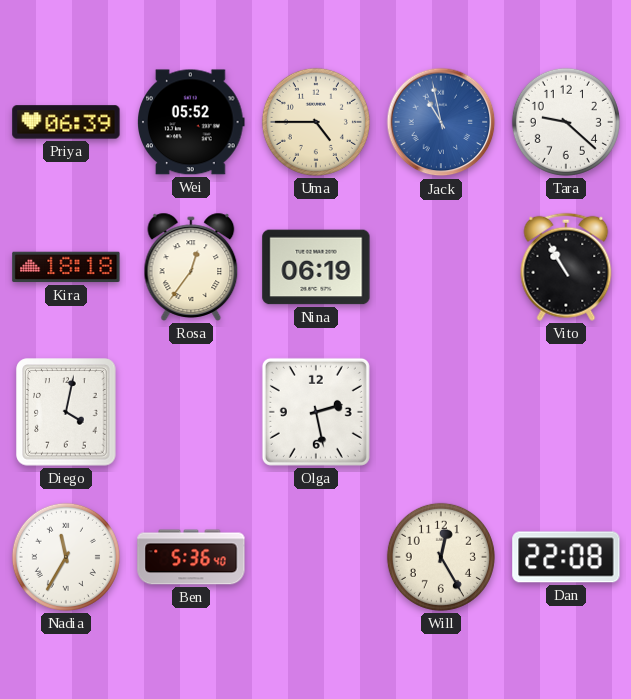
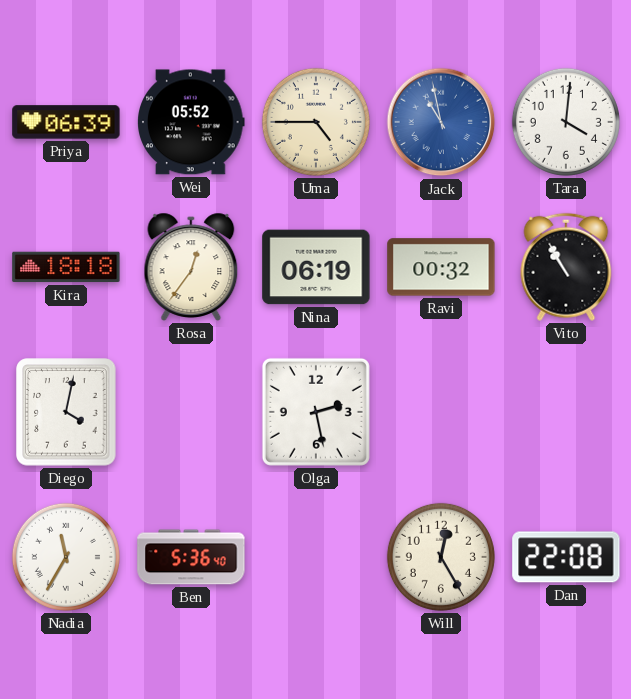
Tara: 9:22 -> 4:01 (566, 122)
Ravi: none -> 00:32 (441, 267)
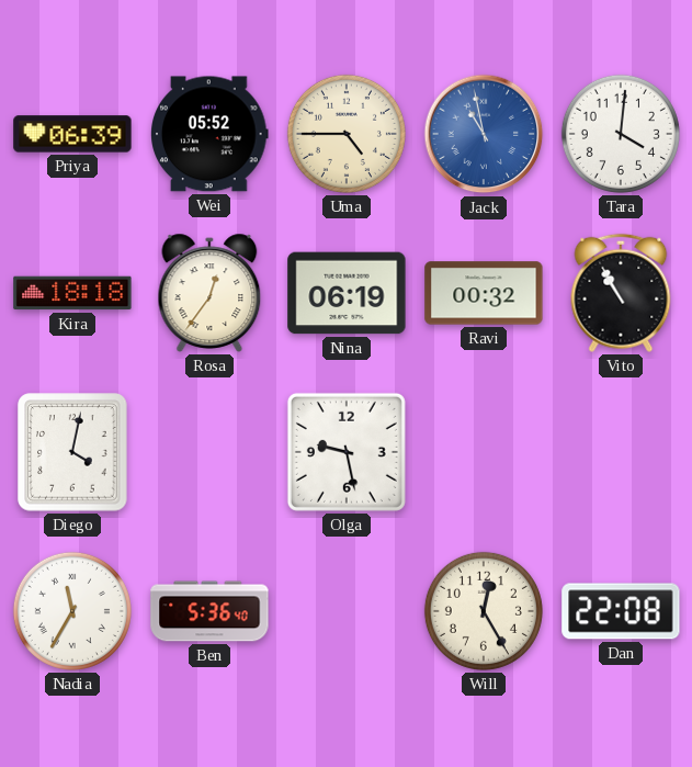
Olga: 2:28 -> 9:28 (347, 452)
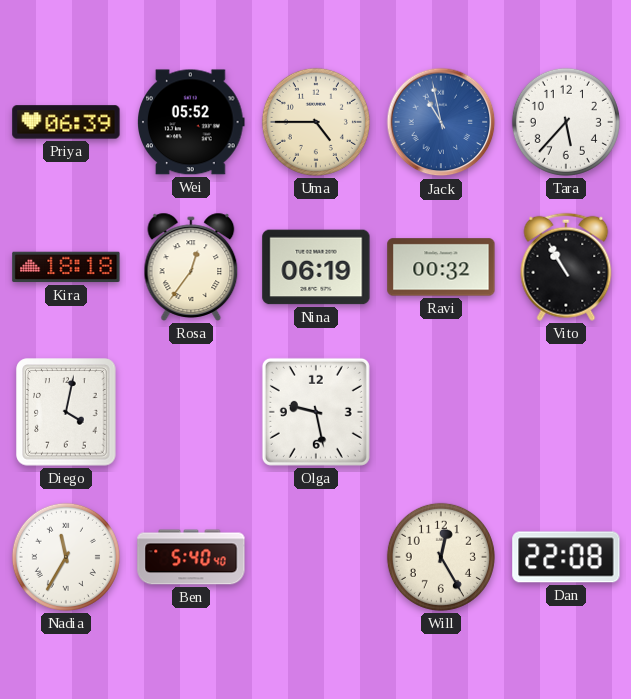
Tara: 4:01 -> 5:37 (566, 122)
Ben: 5:36 -> 5:40 (191, 557)
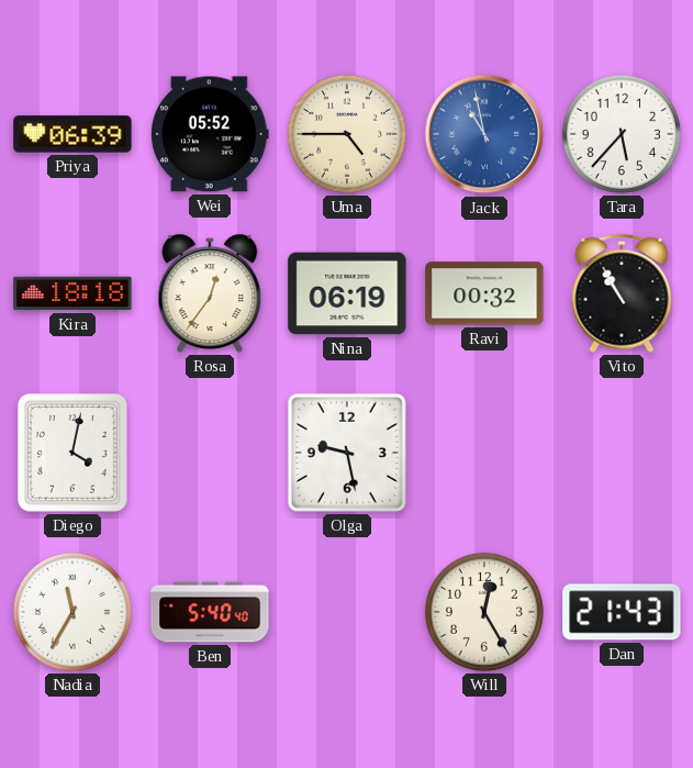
Dan: 22:08 -> 21:43 (622, 612)
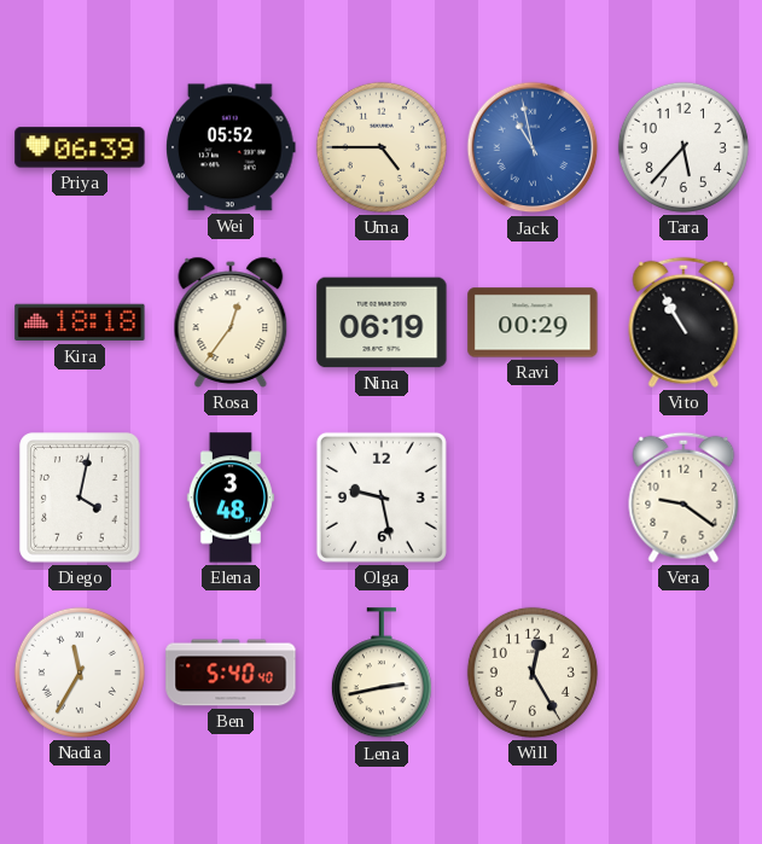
Ravi: 00:32 -> 00:29 (533, 322)
Elena: none -> 3:48 (231, 497)
Vera: none -> 9:21 (684, 497)
Lena: none -> 2:43 (382, 674)
Dan: 21:43 -> none (622, 612)
